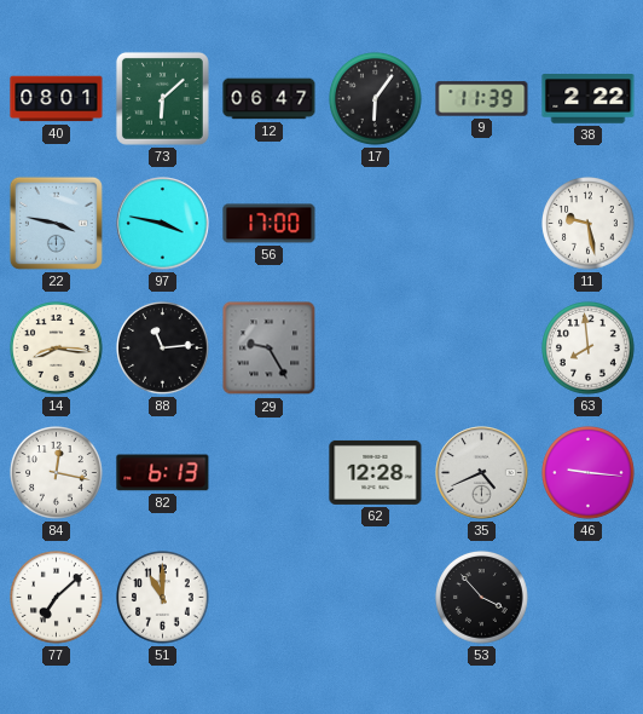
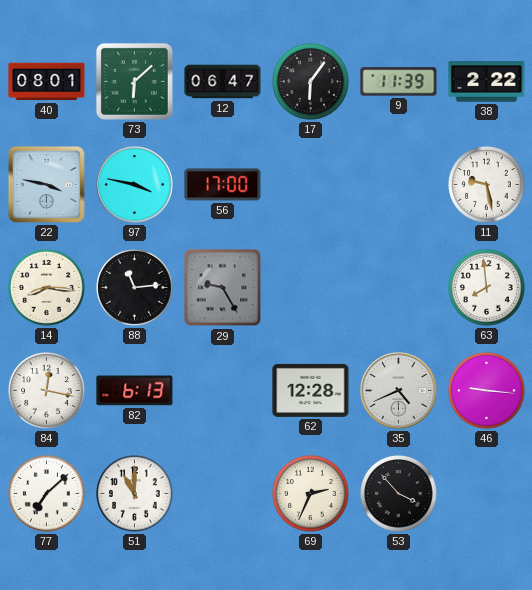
69: none -> 2:34 (311, 494)
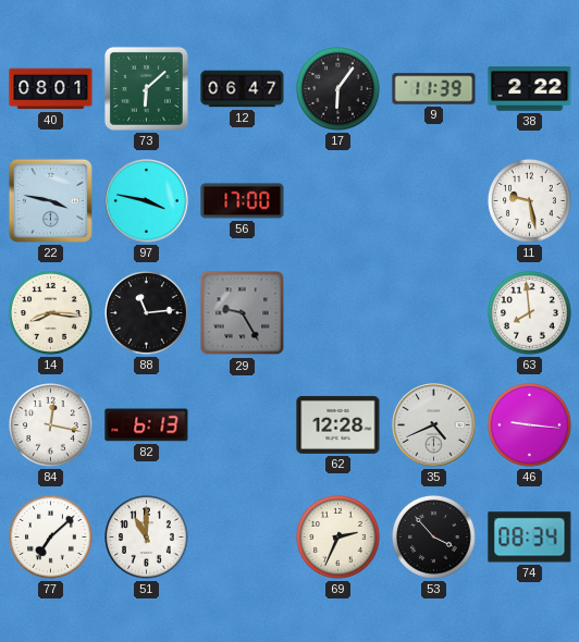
74: none -> 08:34 (530, 538)
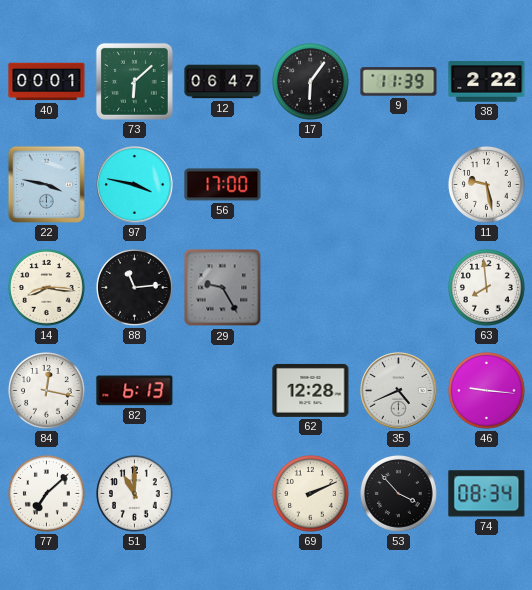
40: 08:01 -> 00:01 (47, 82)
69: 2:34 -> 2:11 (311, 494)
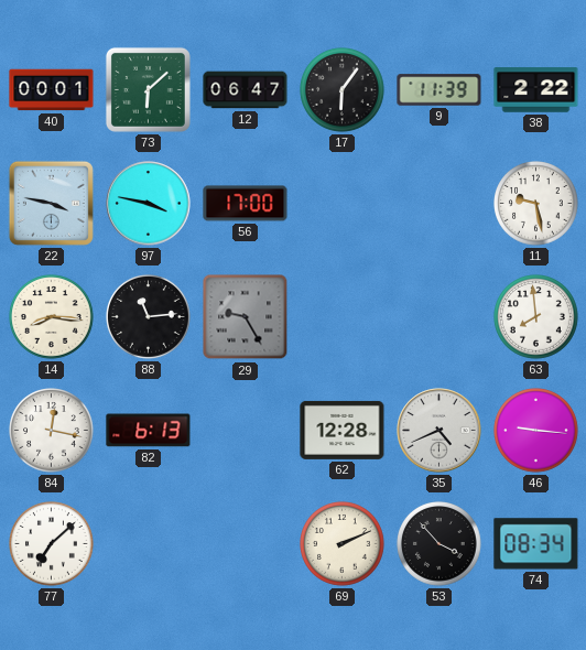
51: 11:00 -> none (135, 494)
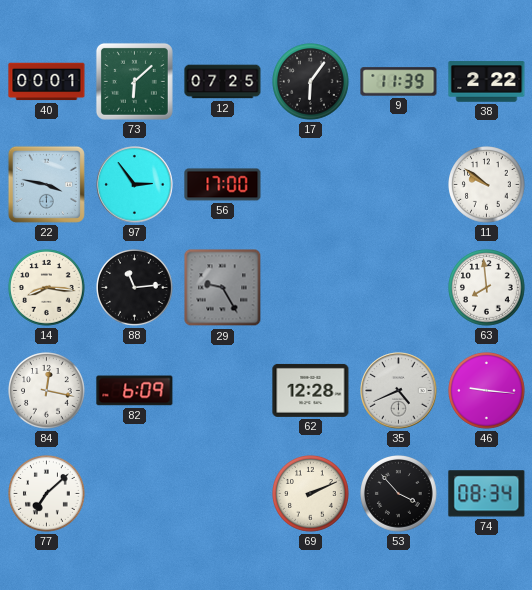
12: 06:47 -> 07:25 (223, 82)
97: 3:47 -> 2:54 (135, 185)
11: 9:28 -> 9:51 (487, 185)
82: 6:13 -> 6:09 (135, 391)
